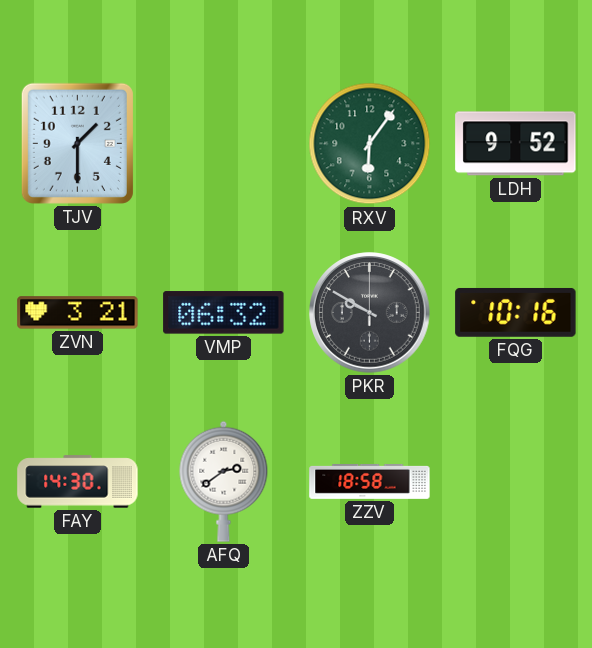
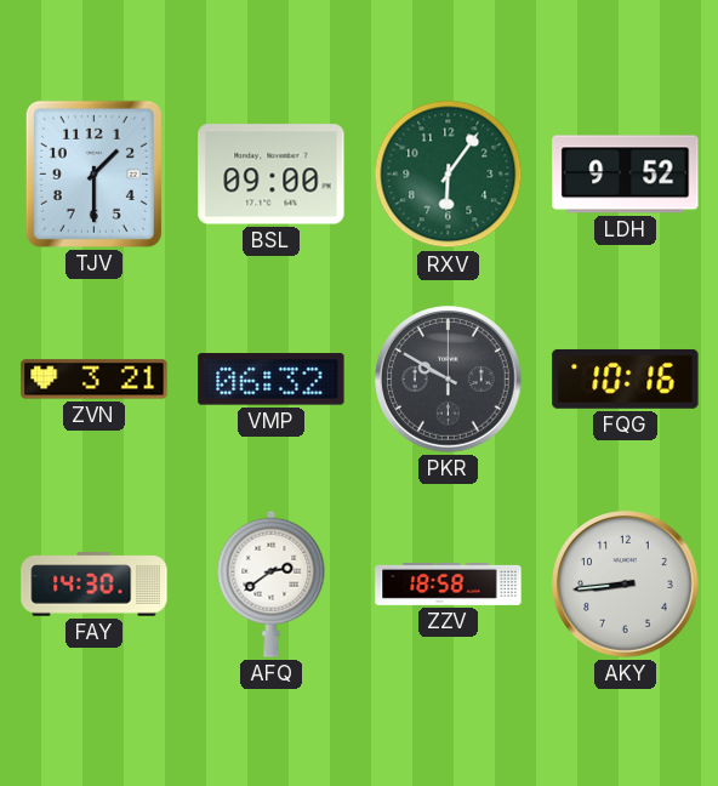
BSL: none -> 09:00 (272, 175)
AKY: none -> 8:44 (626, 585)
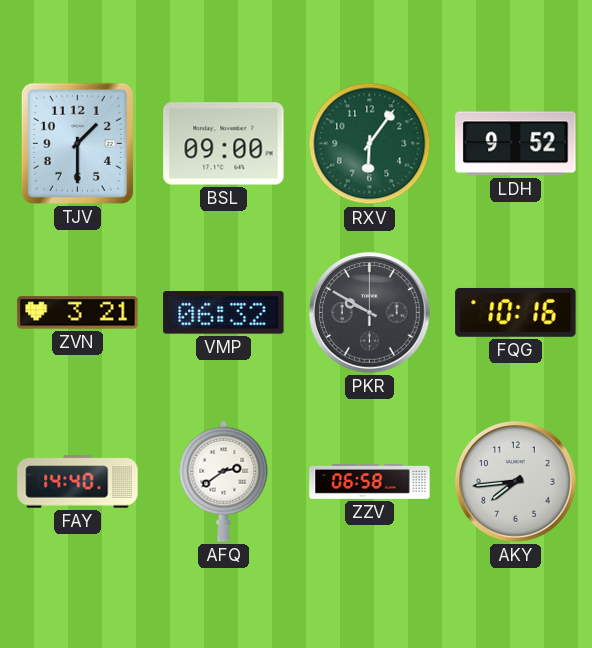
FAY: 14:30 -> 14:40 (78, 482)
ZZV: 18:58 -> 06:58 (370, 481)
AKY: 8:44 -> 7:44 (516, 482)
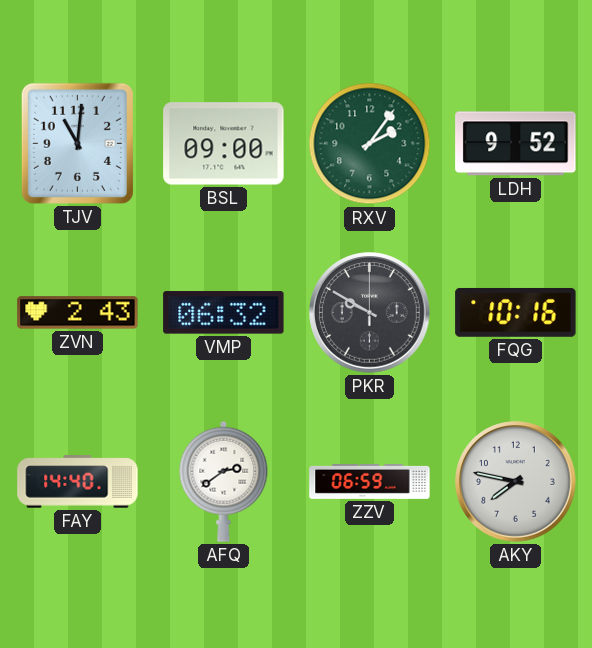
TJV: 1:30 -> 11:01 (77, 143)
RXV: 6:06 -> 2:06 (370, 144)
ZVN: 3:21 -> 2:43 (78, 313)
ZZV: 06:58 -> 06:59 (370, 481)
AKY: 7:44 -> 7:47 (516, 482)
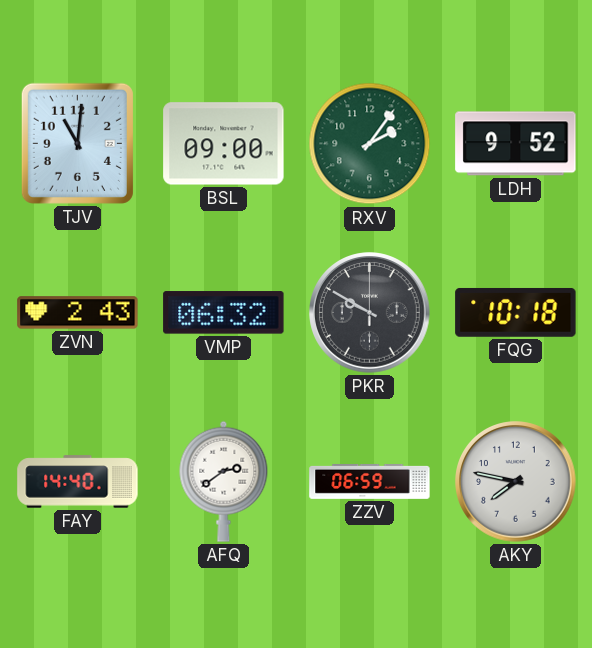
FQG: 10:16 -> 10:18 (516, 312)
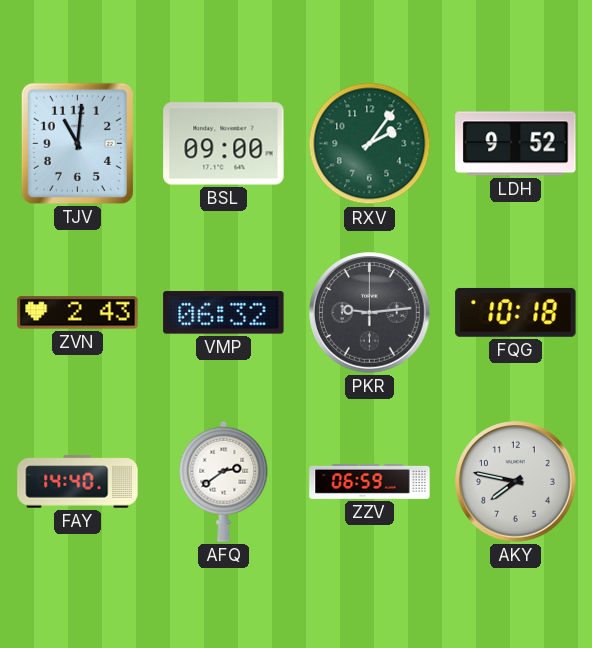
PKR: 9:50 -> 9:14 (370, 313)
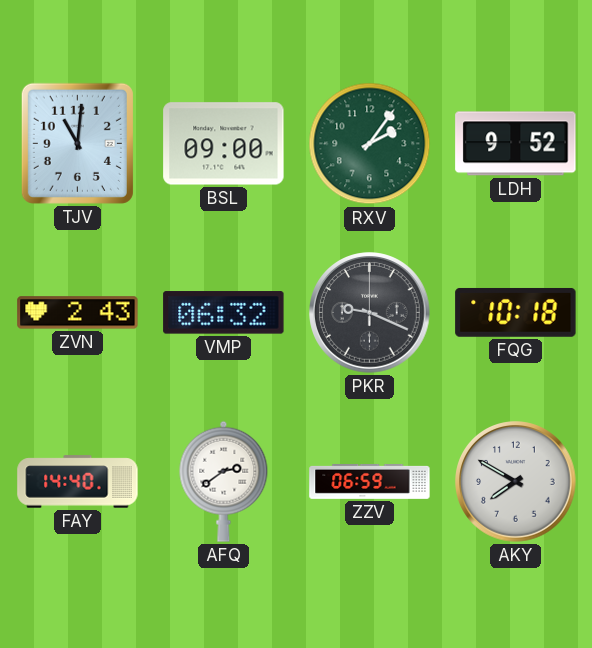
PKR: 9:14 -> 9:19 (370, 313)
AKY: 7:47 -> 7:50 (516, 482)
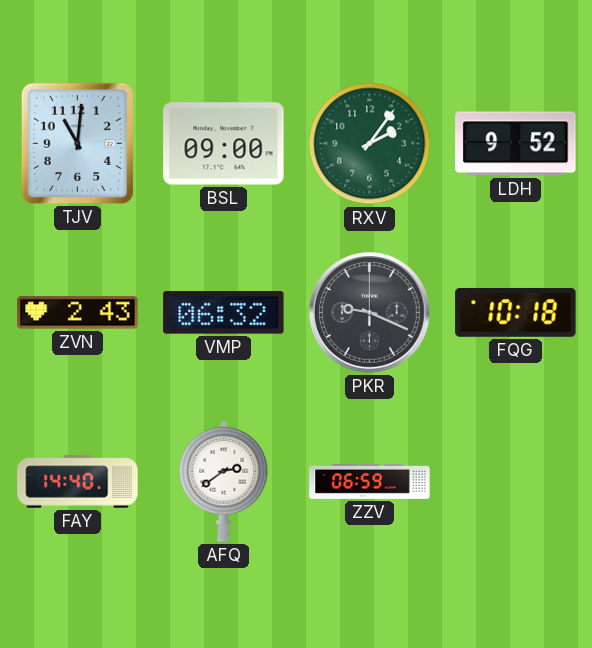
AKY: 7:50 -> none (516, 482)
